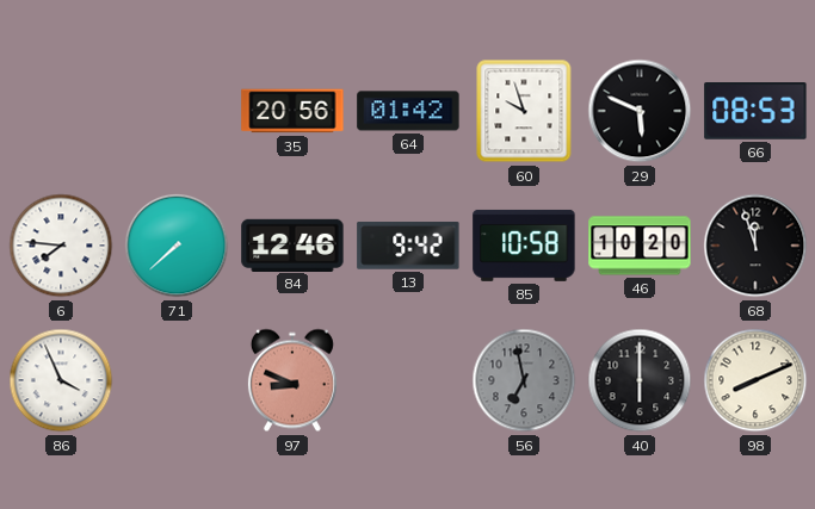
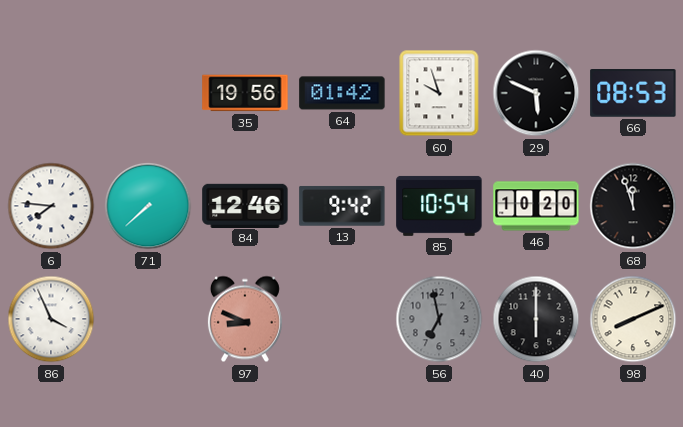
35: 20:56 -> 19:56 (245, 93)
85: 10:58 -> 10:54 (439, 206)
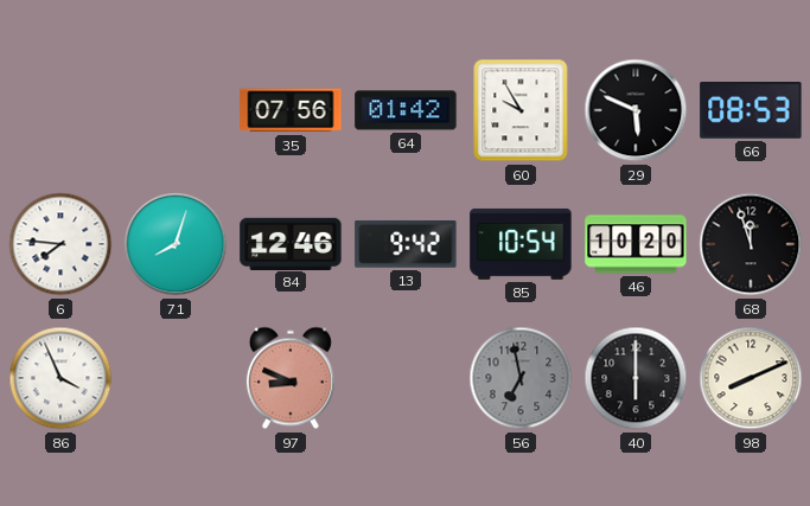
35: 19:56 -> 07:56 (291, 110)
60: 9:57 -> 9:55 (521, 110)
71: 7:38 -> 8:03 (176, 244)
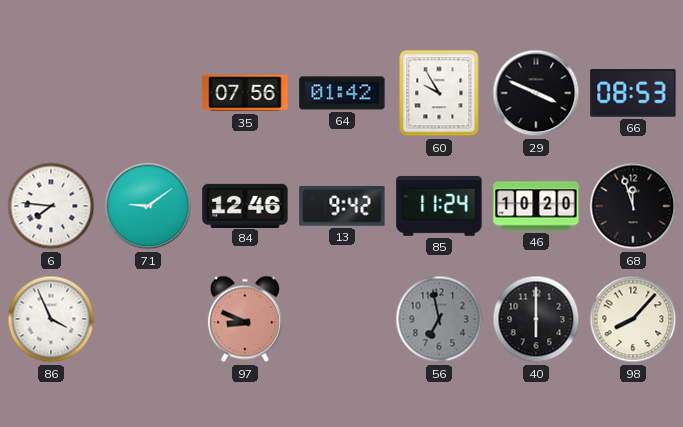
29: 5:49 -> 3:49 (536, 93)
71: 8:03 -> 9:09 (148, 206)
85: 10:54 -> 11:24 (439, 206)
98: 8:11 -> 8:07 (633, 319)
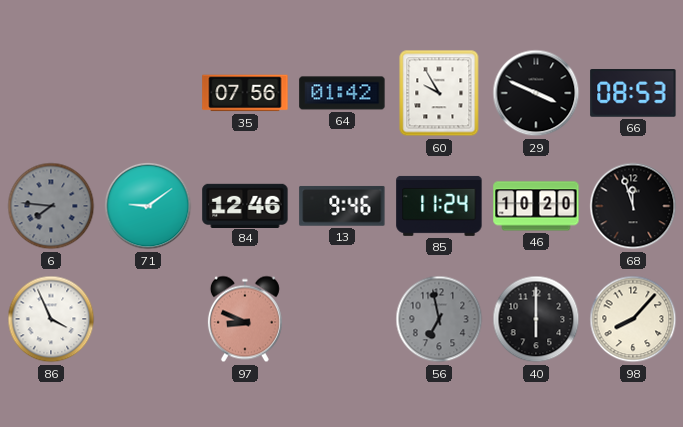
6 dial: white -> grey (51, 206)
13: 9:42 -> 9:46 (342, 206)
